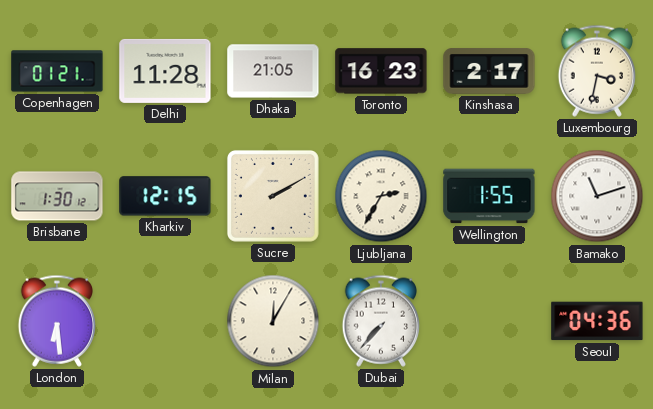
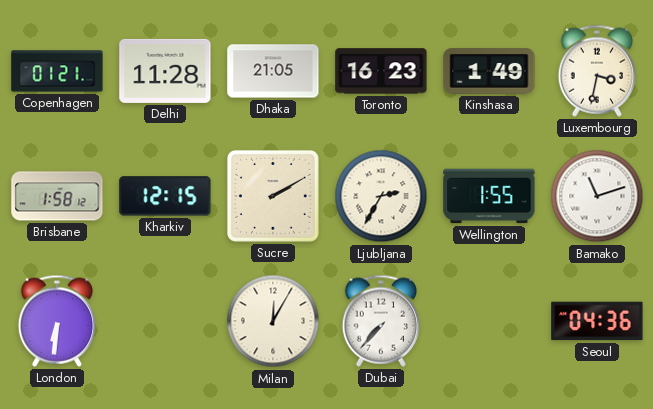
Kinshasa: 2:17 -> 1:49 (489, 72)
Brisbane: 1:30 -> 1:58 (57, 196)
London: 6:29 -> 6:31 (56, 321)
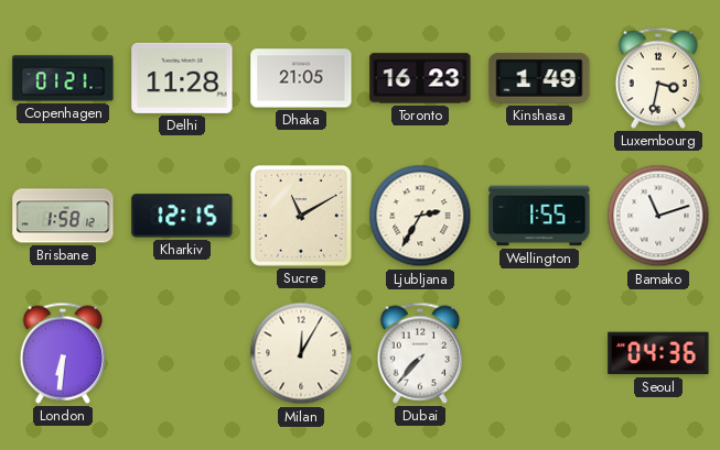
Sucre: 2:10 -> 11:10 (301, 216)
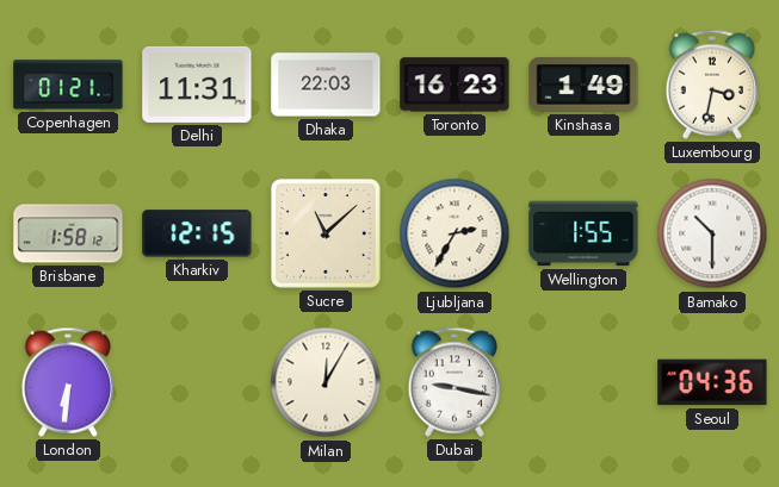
Delhi: 11:28 -> 11:31 (197, 85)
Dhaka: 21:05 -> 22:03 (326, 85)
Sucre: 11:10 -> 11:08 (326, 233)
Bamako: 11:12 -> 10:30 (712, 233)
Dubai: 7:37 -> 9:17 (453, 382)
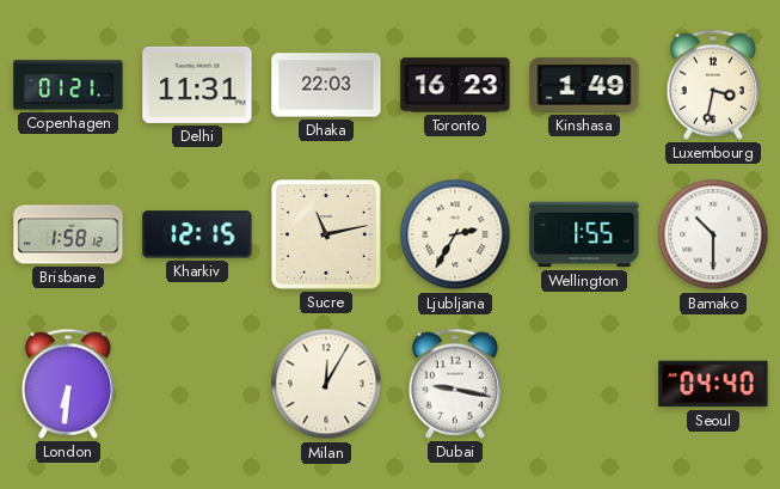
Sucre: 11:08 -> 11:13 (326, 234)
Seoul: 04:36 -> 04:40 (713, 384)
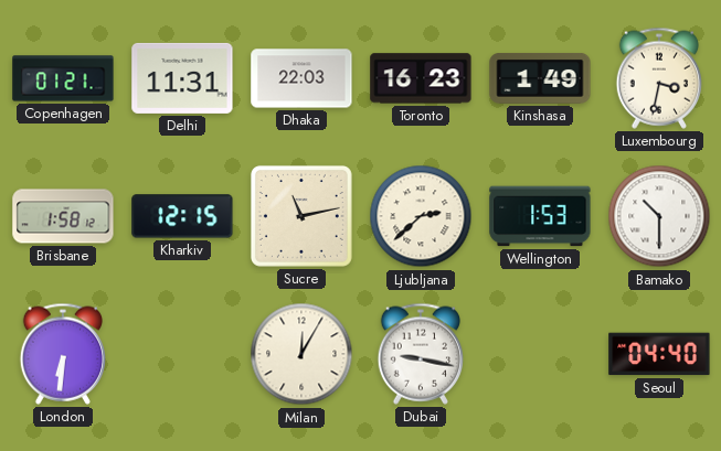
Ljubljana: 2:35 -> 2:38 (421, 216)
Wellington: 1:55 -> 1:53 (540, 216)
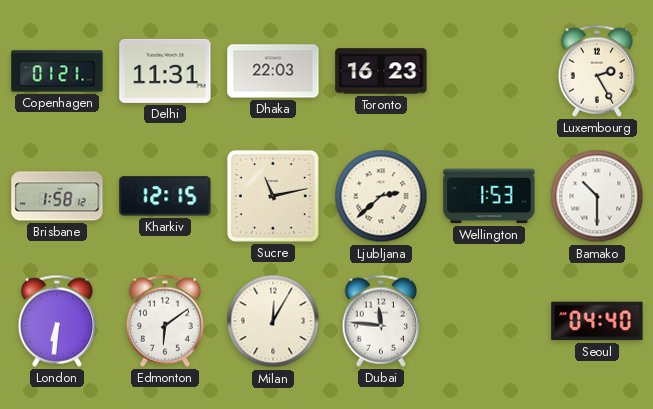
Kinshasa: 1:49 -> none (540, 79)
Luxembourg: 3:32 -> 2:25 (596, 71)
Edmonton: none -> 6:09 (164, 321)
Dubai: 9:17 -> 11:46 (380, 321)
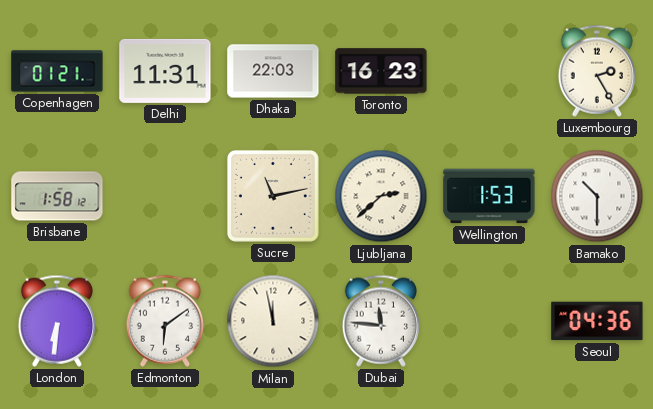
Kharkiv: 12:15 -> none (165, 196)
Milan: 12:05 -> 11:58 (273, 321)
Seoul: 04:40 -> 04:36 (597, 321)
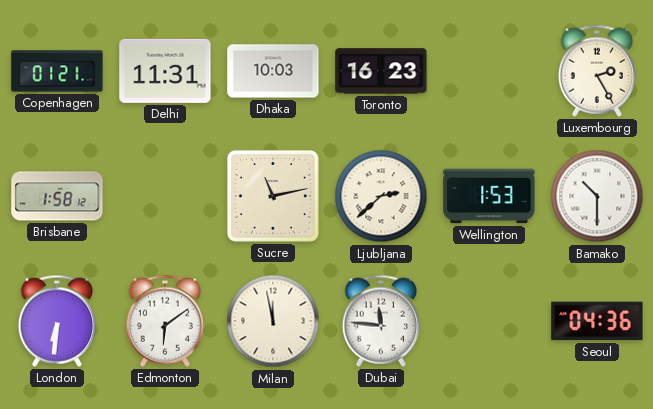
Dhaka: 22:03 -> 10:03 (273, 71)
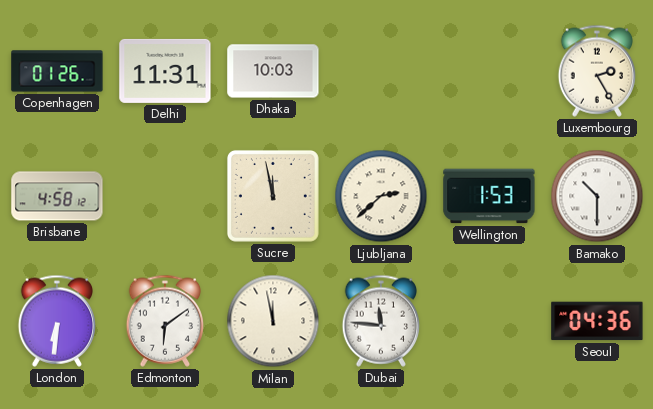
Copenhagen: 01:21 -> 01:26 (57, 71)
Toronto: 16:23 -> none (381, 71)
Brisbane: 1:58 -> 4:58 (57, 196)
Sucre: 11:13 -> 11:58 (273, 196)
